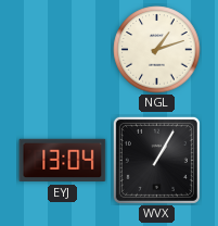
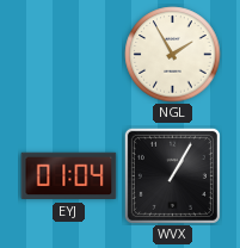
NGL: 1:12 -> 1:55 (173, 55)
EYJ: 13:04 -> 01:04 (69, 176)
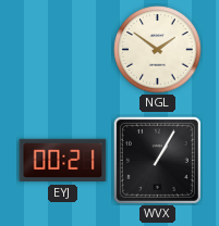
NGL: 1:55 -> 1:51 (158, 50)
EYJ: 01:04 -> 00:21 (63, 161)
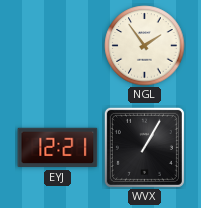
NGL: 1:51 -> 1:54 (145, 46)
EYJ: 00:21 -> 12:21 (58, 148)
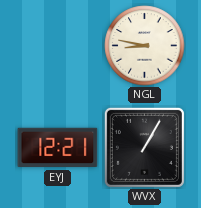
NGL: 1:54 -> 8:47 (145, 46)
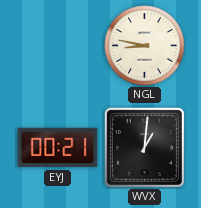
EYJ: 12:21 -> 00:21 (58, 148)
WVX: 1:05 -> 1:01 (144, 147)
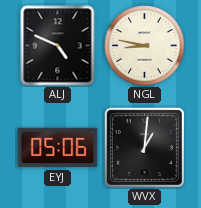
ALJ: none -> 4:49 (58, 46)
EYJ: 00:21 -> 05:06 (58, 148)
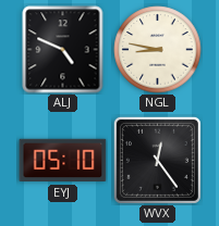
EYJ: 05:06 -> 05:10 (63, 161)
WVX: 1:01 -> 12:24 (157, 160)
